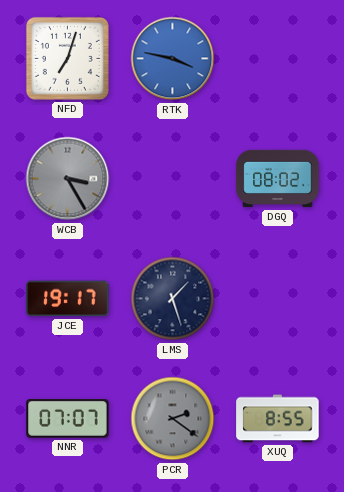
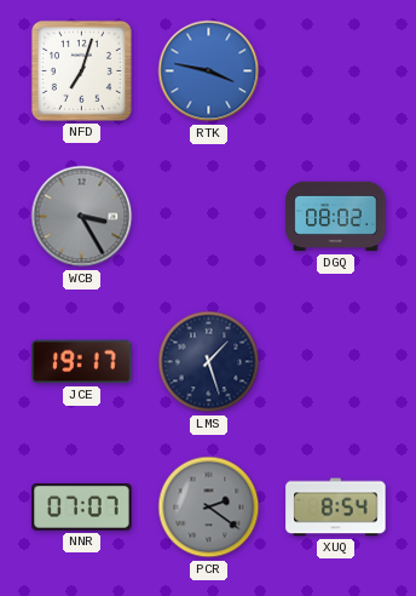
XUQ: 8:55 -> 8:54 (336, 508)
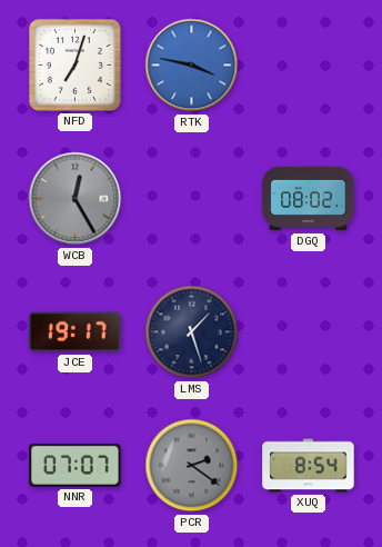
WCB: 3:25 -> 12:25 (76, 199)
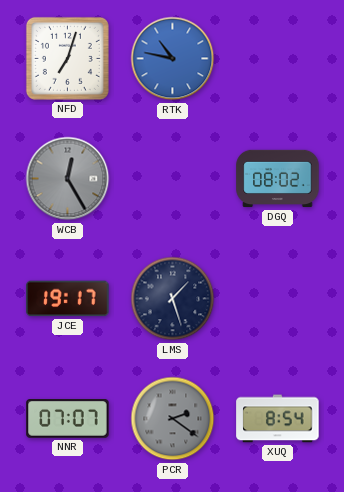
RTK: 3:47 -> 10:47 (173, 59)
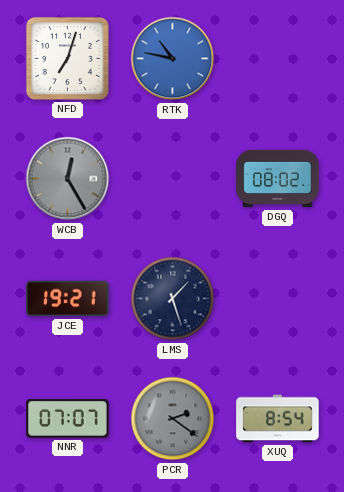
JCE: 19:17 -> 19:21 (68, 299)
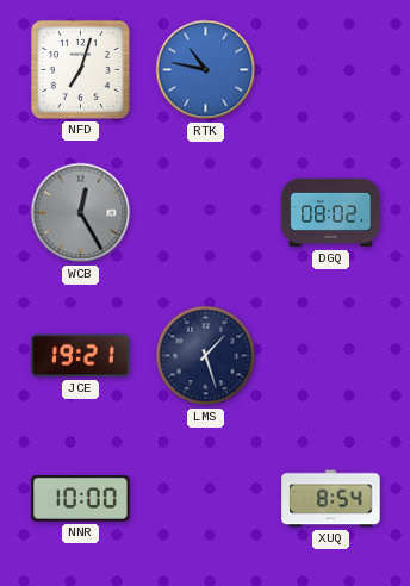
NNR: 07:07 -> 10:00 (81, 499)
PCR: 2:21 -> none (173, 419)
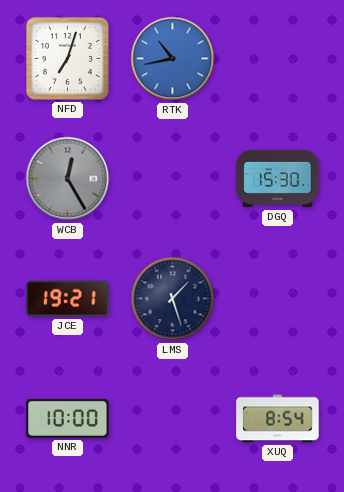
RTK: 10:47 -> 10:43 (173, 59)
DGQ: 08:02 -> 15:30 (278, 179)
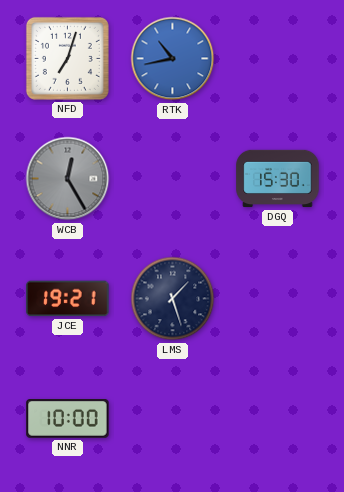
XUQ: 8:54 -> none (278, 419)
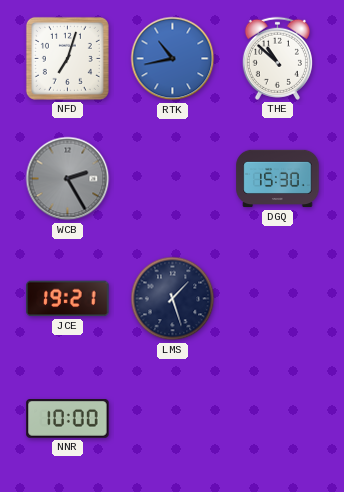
THE: none -> 10:52 (277, 58)
WCB: 12:25 -> 2:25 (68, 179)
